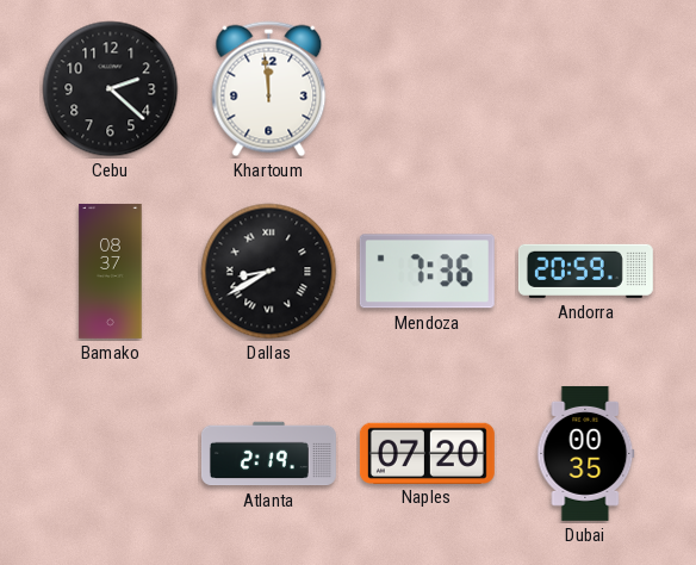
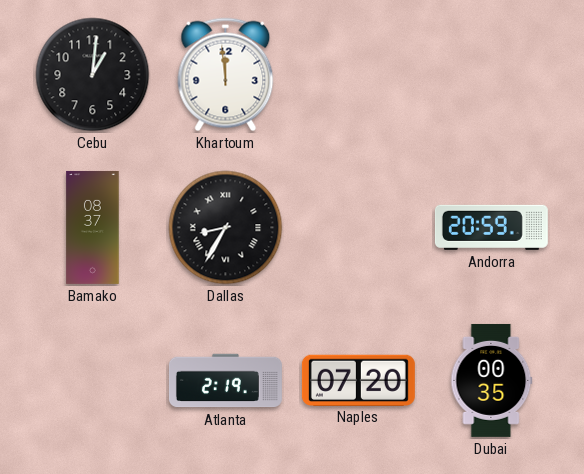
Cebu: 2:22 -> 1:01 (93, 75)
Dallas: 8:40 -> 8:35 (226, 228)
Mendoza: 7:36 -> none (427, 272)
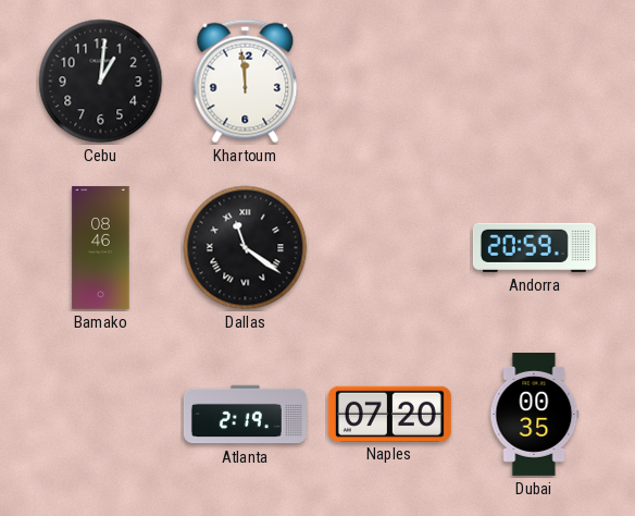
Bamako: 08:37 -> 08:46 (101, 247)
Dallas: 8:35 -> 11:21 (246, 248)
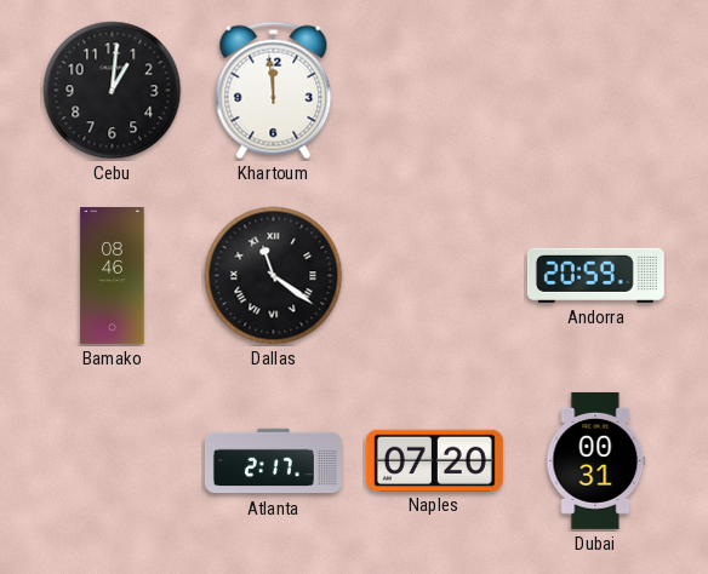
Atlanta: 2:19 -> 2:17 (273, 461)
Dubai: 00:35 -> 00:31 (596, 460)
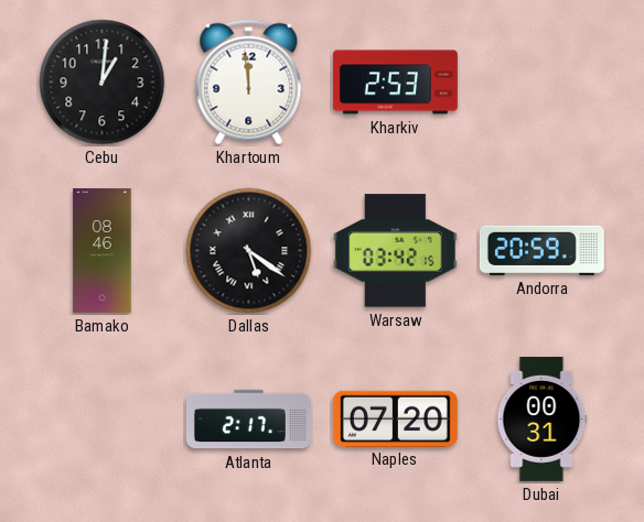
Kharkiv: none -> 2:53 (395, 83)
Dallas: 11:21 -> 5:21 (249, 251)
Warsaw: none -> 03:42 (395, 251)
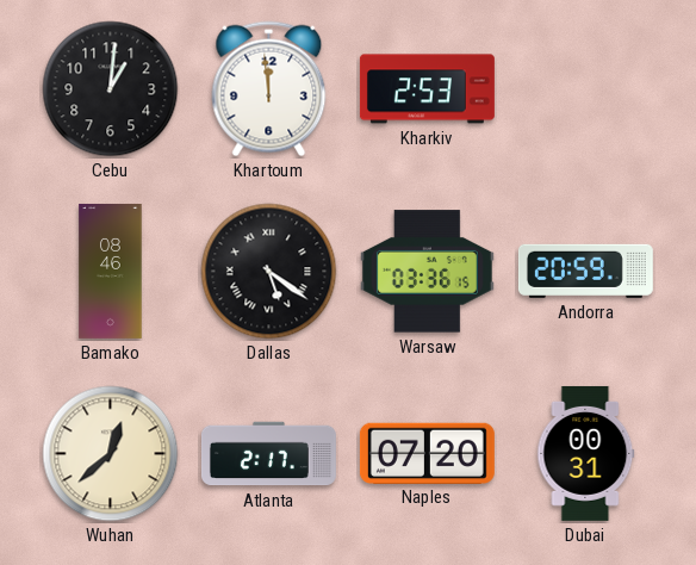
Warsaw: 03:42 -> 03:36 (427, 272)
Wuhan: none -> 12:38 (111, 454)
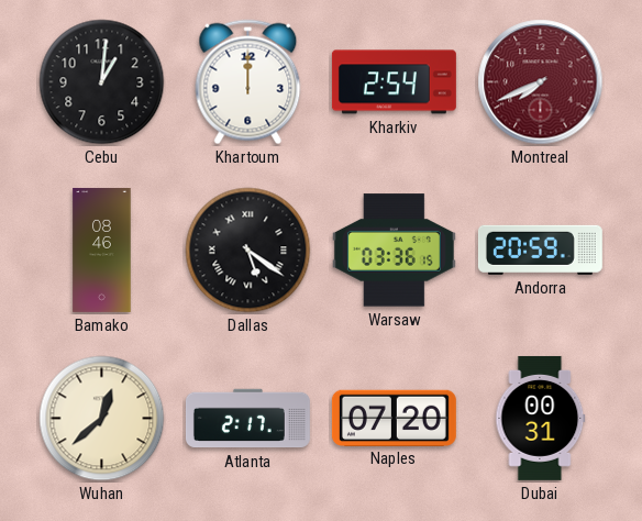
Khartoum: 11:59 -> 12:00 (248, 82)
Kharkiv: 2:53 -> 2:54 (394, 82)
Montreal: none -> 7:41 (541, 82)
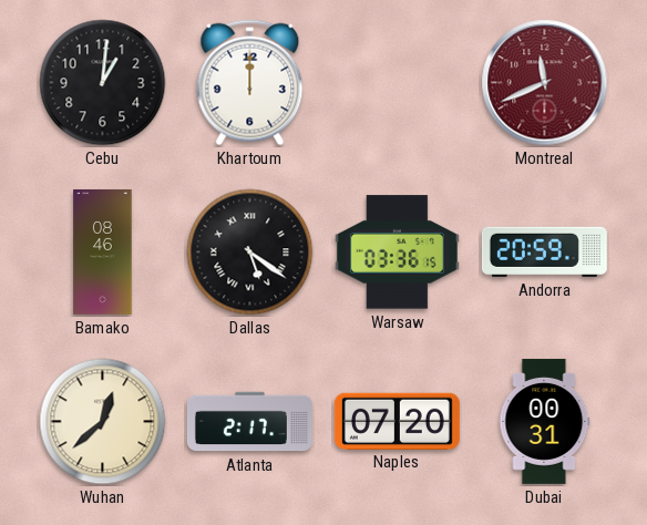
Kharkiv: 2:54 -> none (394, 82)
Montreal: 7:41 -> 11:41 (545, 83)
